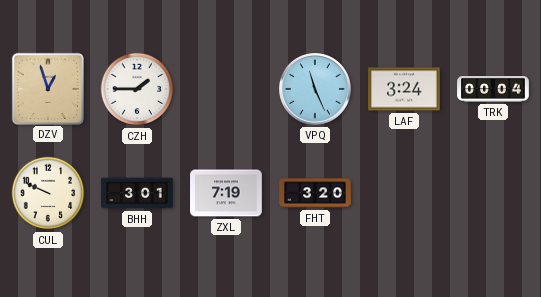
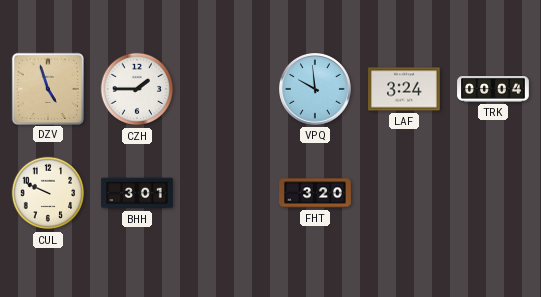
DZV: 12:57 -> 4:57 (47, 88)
VPQ: 11:26 -> 9:59 (316, 90)
ZXL: 7:19 -> none (226, 193)
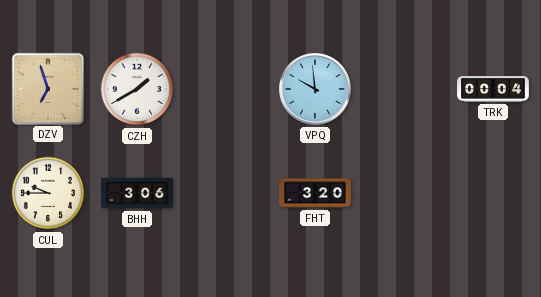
DZV: 4:57 -> 6:57 (47, 88)
CZH: 1:45 -> 1:40 (137, 89)
LAF: 3:24 -> none (404, 89)
CUL: 9:49 -> 9:45 (48, 193)
BHH: 3:01 -> 3:06 (137, 193)
